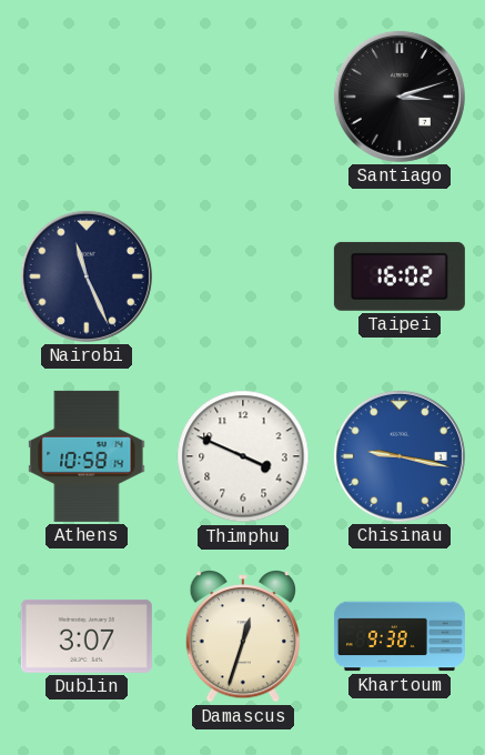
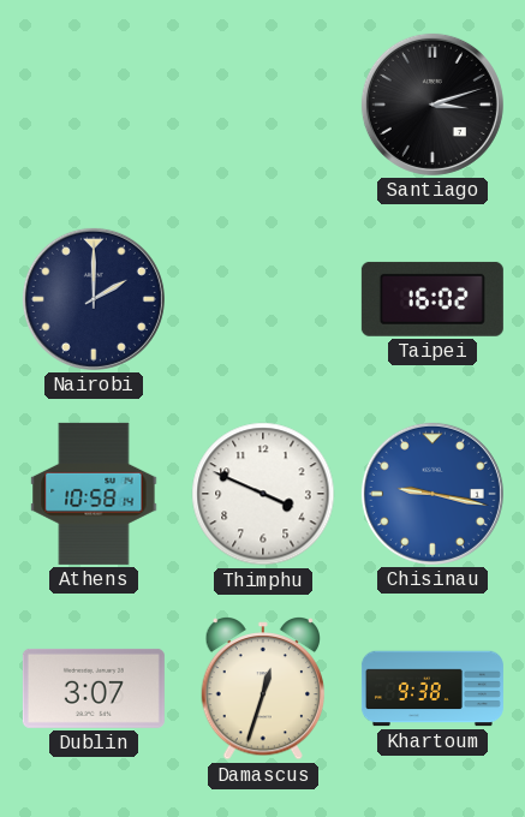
Nairobi: 11:26 -> 2:00 (94, 299)
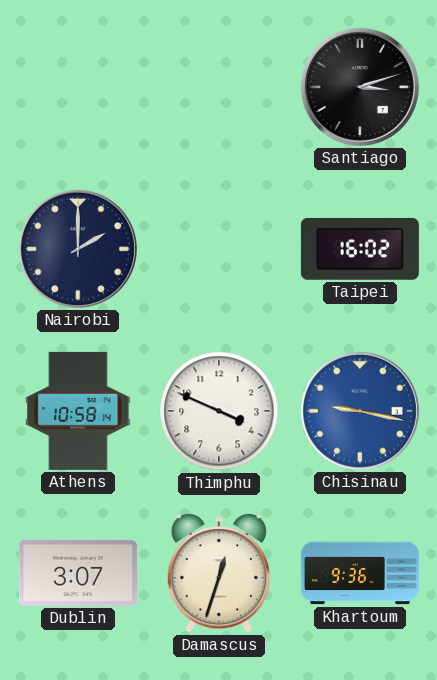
Khartoum: 9:38 -> 9:36 (360, 573)
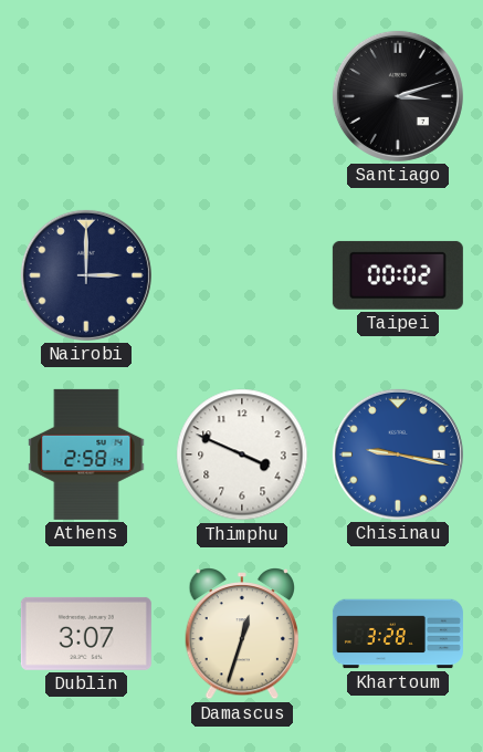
Nairobi: 2:00 -> 3:00 (86, 275)
Taipei: 16:02 -> 00:02 (398, 275)
Athens: 10:58 -> 2:58 (86, 455)
Khartoum: 9:36 -> 3:28 (398, 634)
